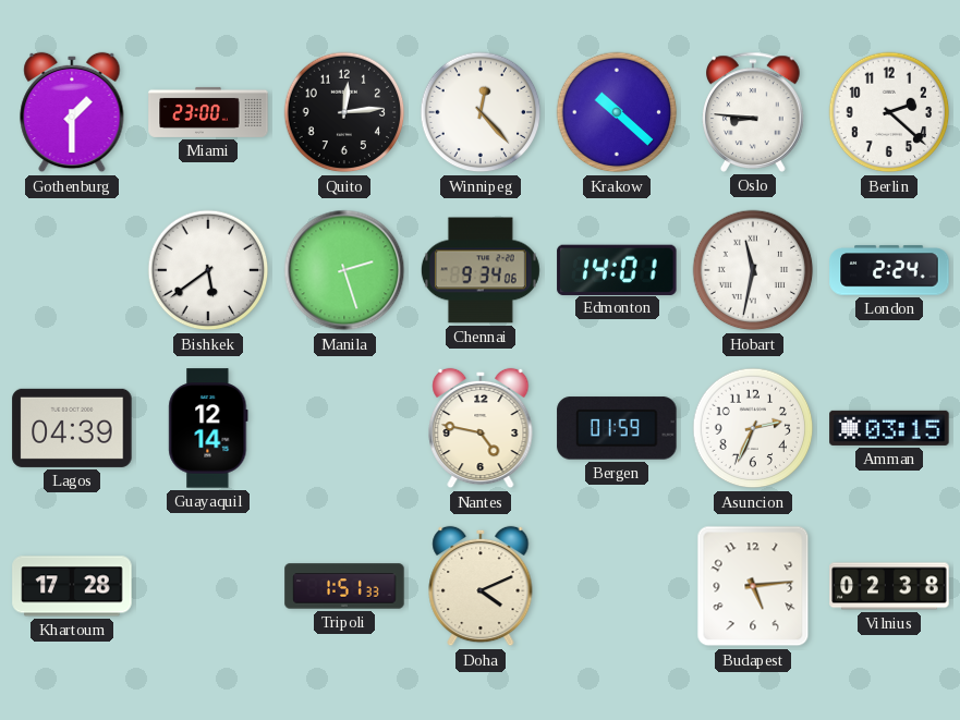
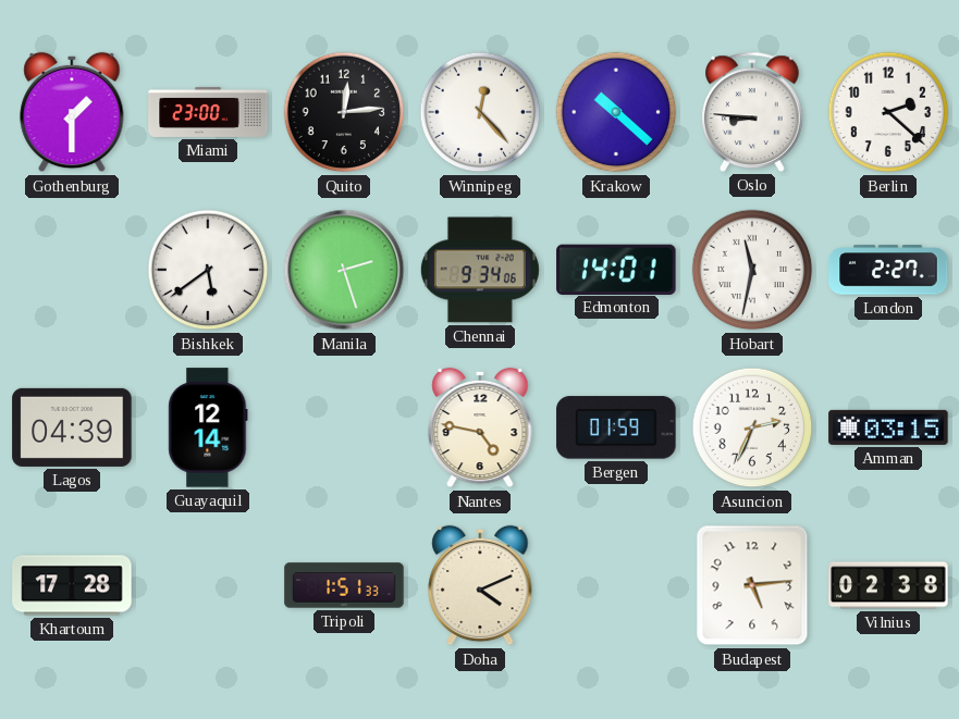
London: 2:24 -> 2:27 (888, 270)
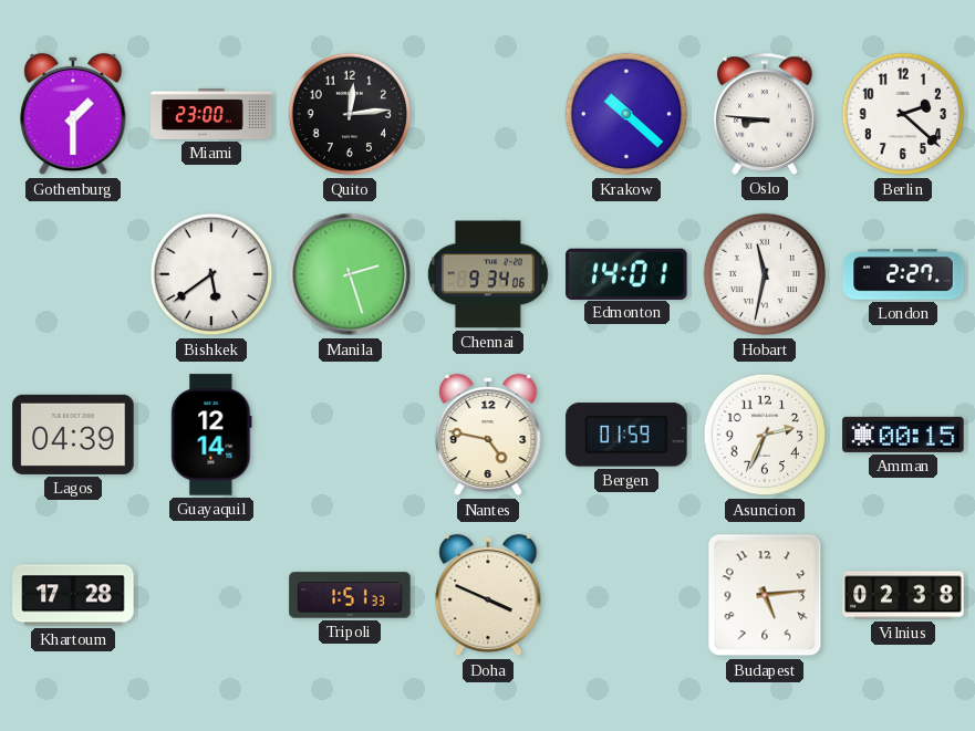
Winnipeg: 12:23 -> none (480, 112)
Amman: 03:15 -> 00:15 (903, 435)
Doha: 4:11 -> 3:49 (488, 595)
